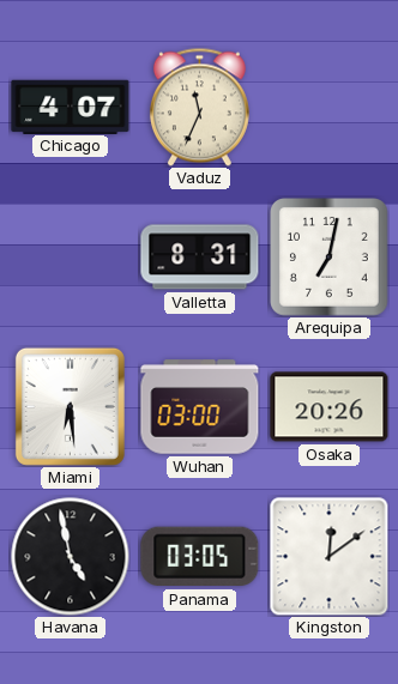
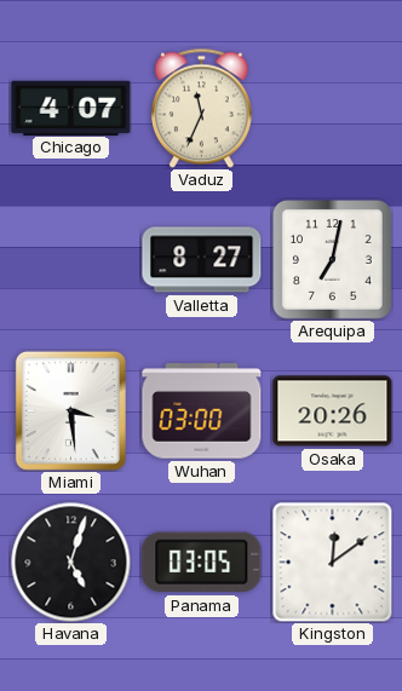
Valletta: 8:31 -> 8:27 (202, 260)
Miami: 6:29 -> 3:29 (70, 410)
Havana: 4:58 -> 5:03 (71, 563)
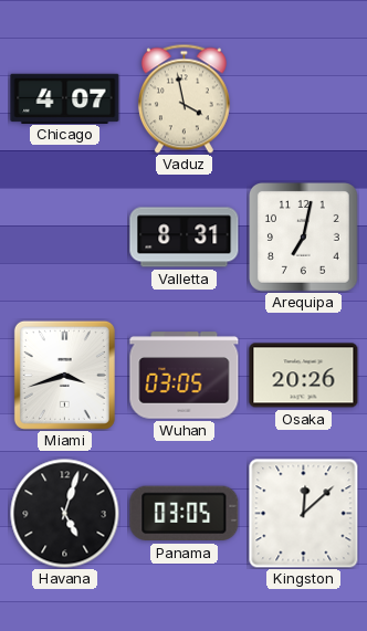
Vaduz: 11:34 -> 3:58 (183, 98)
Valletta: 8:27 -> 8:31 (185, 238)
Miami: 3:29 -> 3:42 (64, 375)
Wuhan: 03:00 -> 03:05 (185, 376)
Kingston: 12:09 -> 12:08 (304, 514)
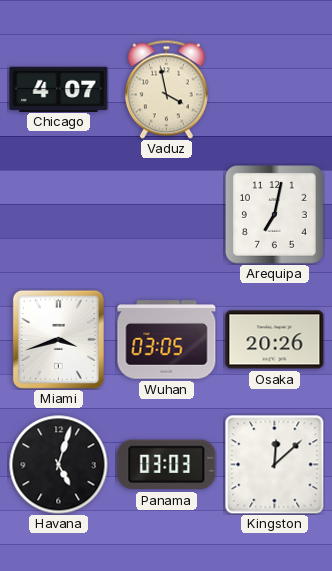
Valletta: 8:31 -> none (185, 238)
Panama: 03:05 -> 03:03 (167, 465)
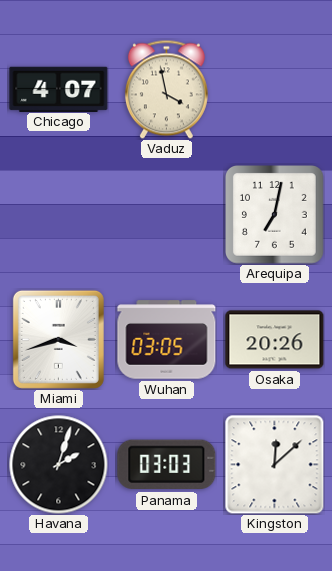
Havana: 5:03 -> 2:03 (59, 465)
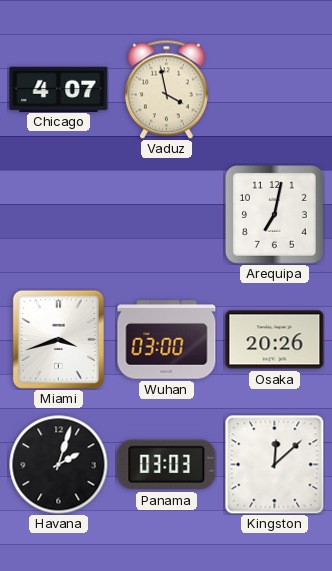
Wuhan: 03:05 -> 03:00 (167, 340)
